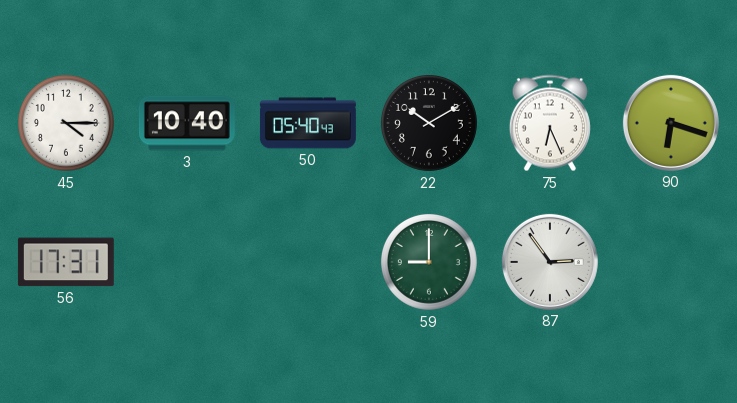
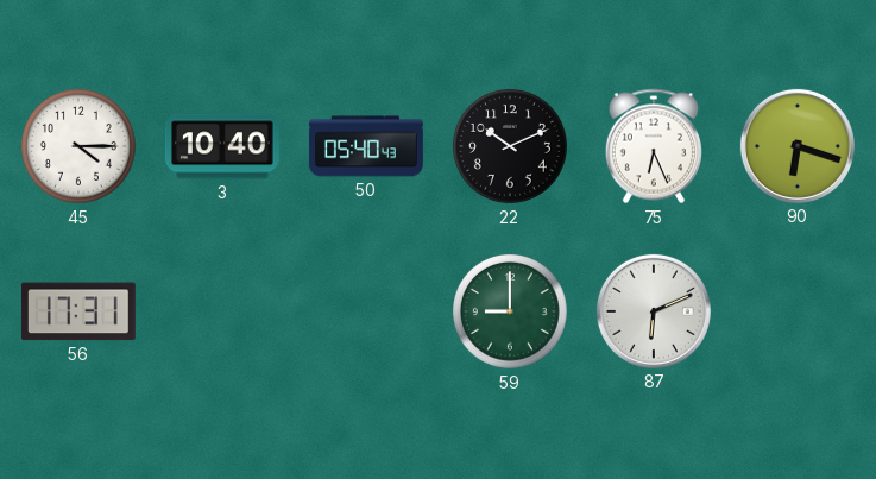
22: 10:10 -> 10:11 (511, 147)
87: 2:54 -> 6:11 (654, 311)
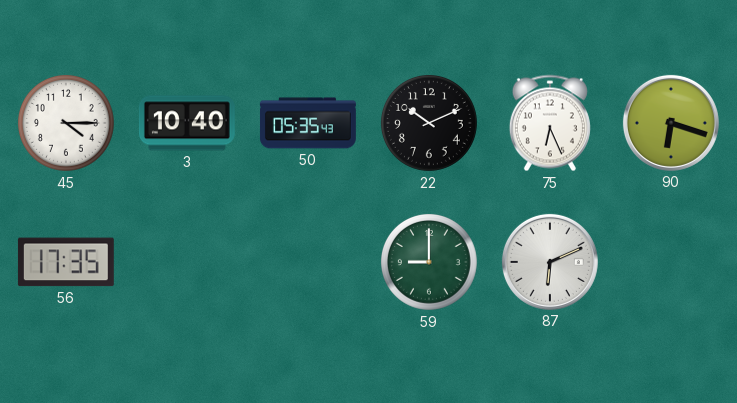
50: 05:40 -> 05:35 (308, 123)
56: 17:31 -> 17:35 (66, 262)
